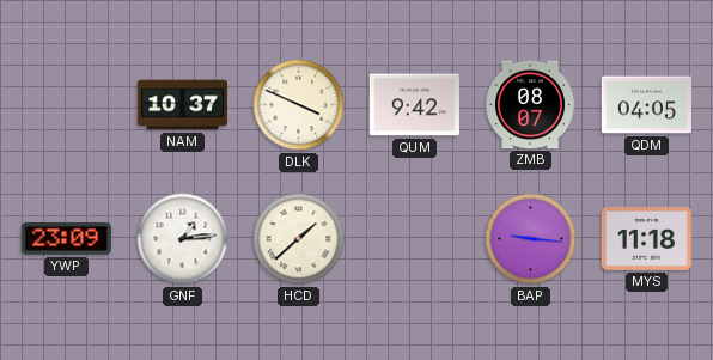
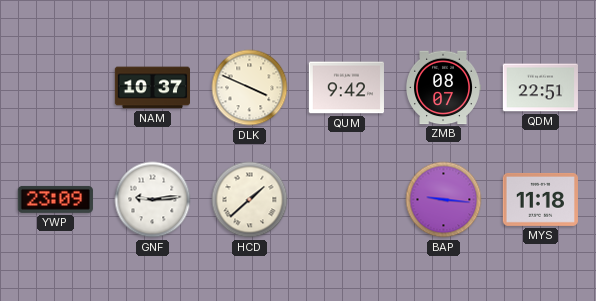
QDM: 04:05 -> 22:51 (540, 88)
GNF: 1:14 -> 9:14 (153, 200)
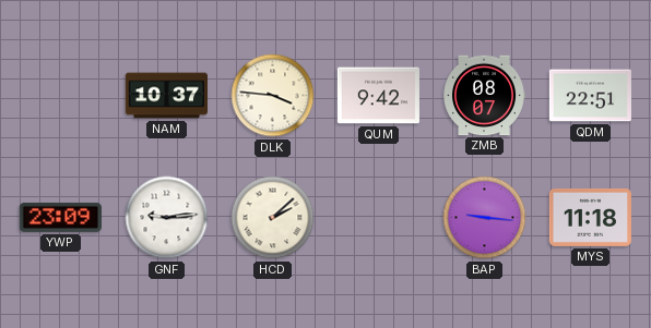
DLK: 3:49 -> 3:46 (273, 96)
HCD: 1:38 -> 2:08 (273, 218)
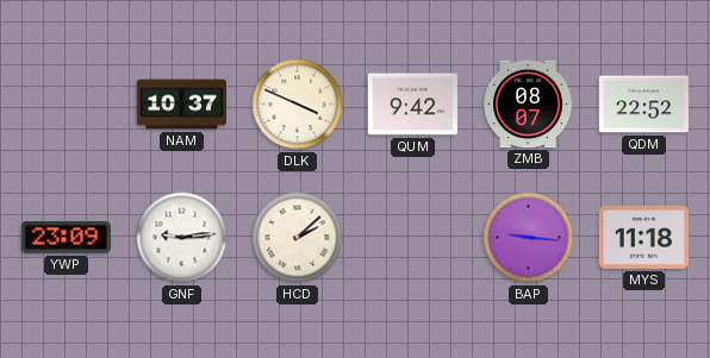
DLK: 3:46 -> 3:49 (298, 105)
QDM: 22:51 -> 22:52 (643, 105)
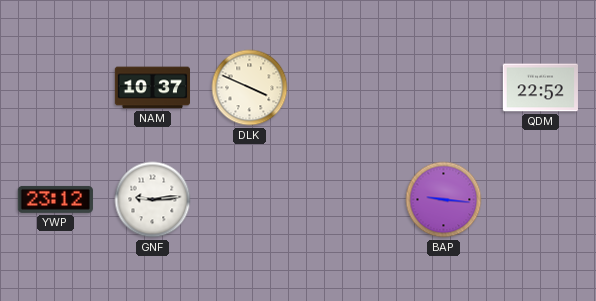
QUM: 9:42 -> none (412, 105)
ZMB: 08:07 -> none (529, 105)
YWP: 23:09 -> 23:12 (55, 199)
HCD: 2:08 -> none (298, 238)
MYS: 11:18 -> none (643, 237)
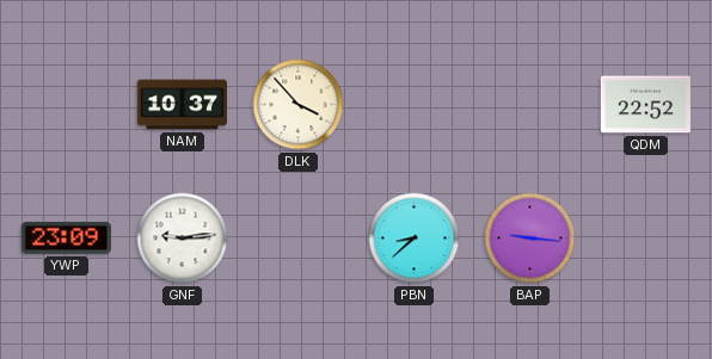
DLK: 3:49 -> 3:53 (299, 105)
YWP: 23:12 -> 23:09 (66, 237)
PBN: none -> 8:38 (415, 239)
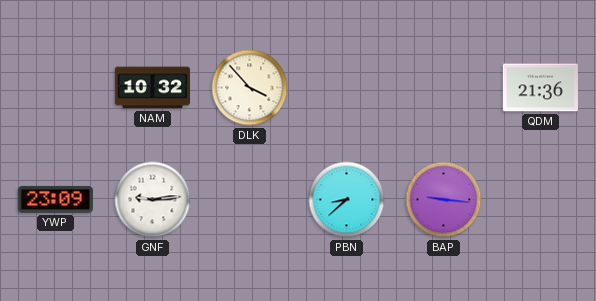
NAM: 10:37 -> 10:32 (152, 88)
QDM: 22:52 -> 21:36 (540, 88)
